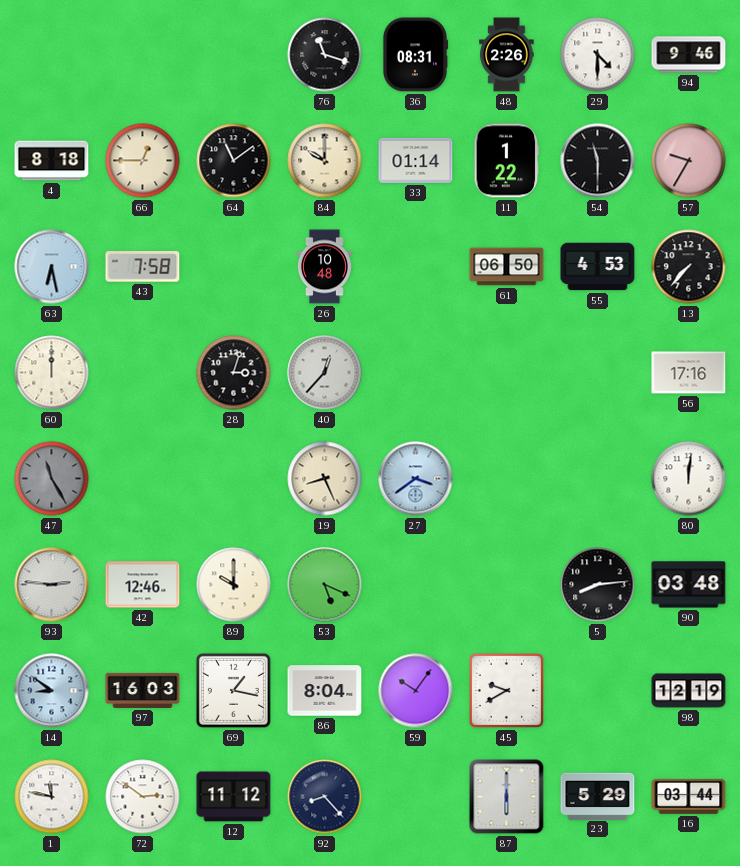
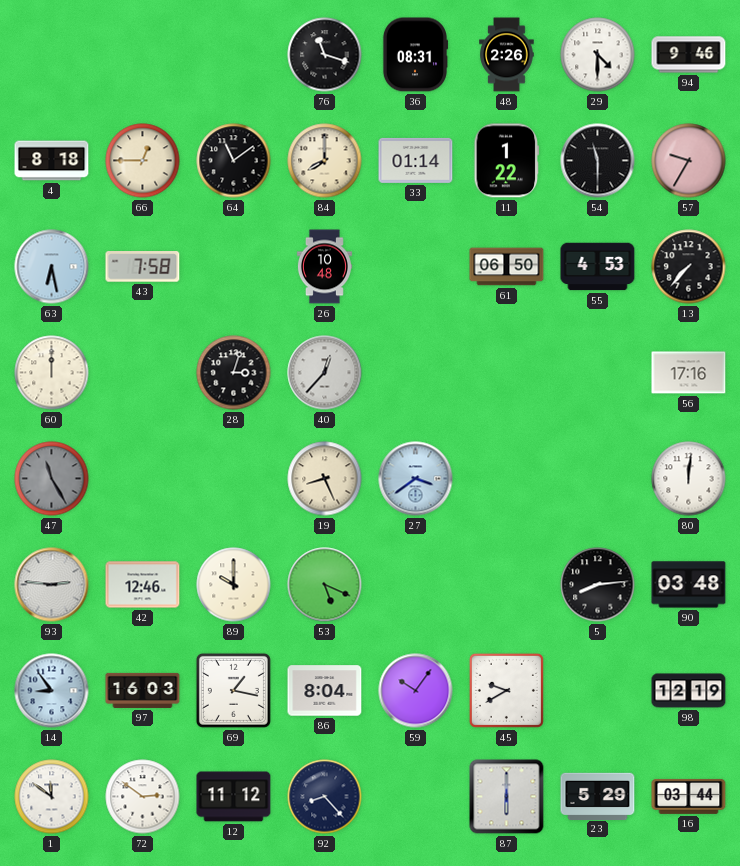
84: 10:00 -> 8:00 (325, 161)
14: 8:51 -> 8:54 (52, 691)
1: 11:47 -> 11:51 (52, 797)
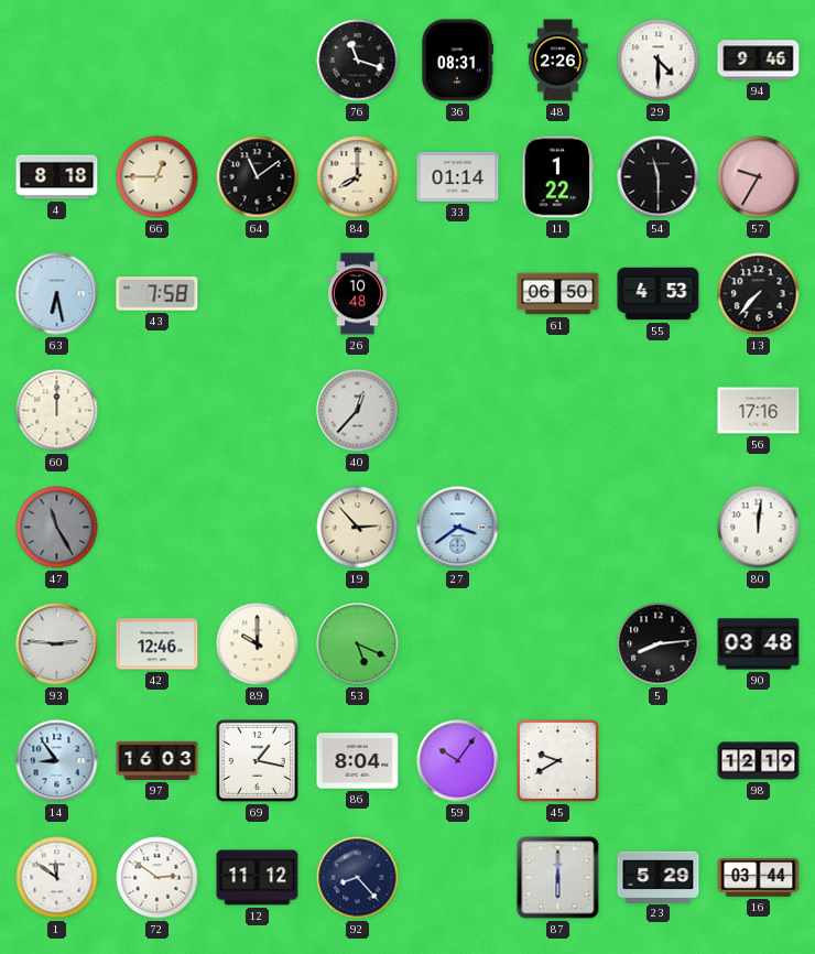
28: 3:03 -> none (234, 373)
19: 8:26 -> 2:53 (358, 528)
